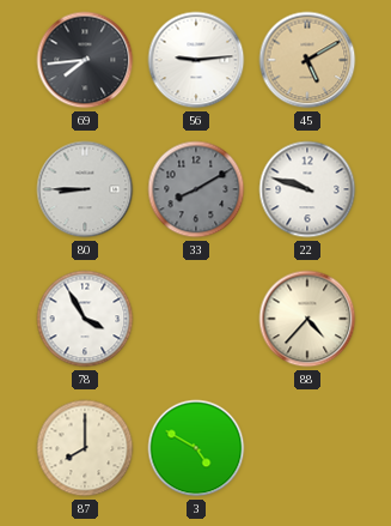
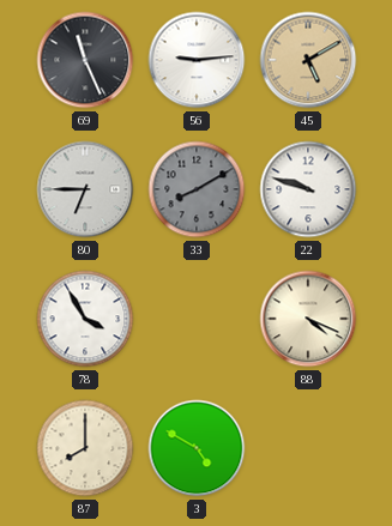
69: 7:44 -> 11:26 (85, 60)
80: 8:45 -> 6:45 (85, 189)
88: 4:37 -> 4:19 (308, 319)
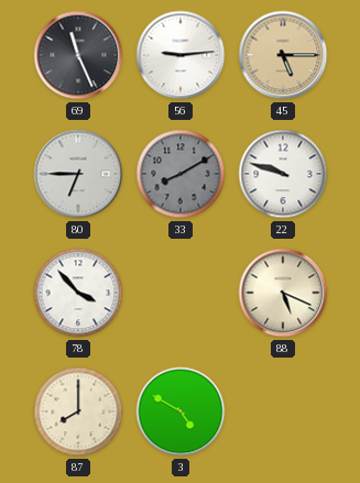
45: 5:10 -> 5:15 (283, 55)
78: 3:55 -> 3:53 (78, 293)
88: 4:19 -> 5:19 (283, 293)
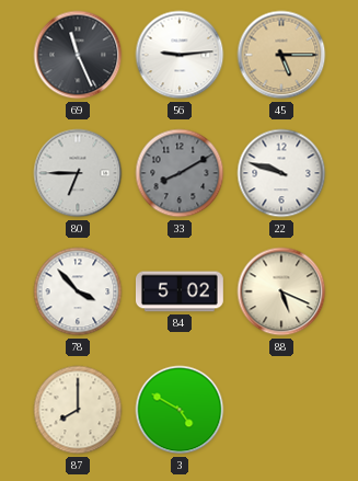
84: none -> 5:02 (180, 291)
